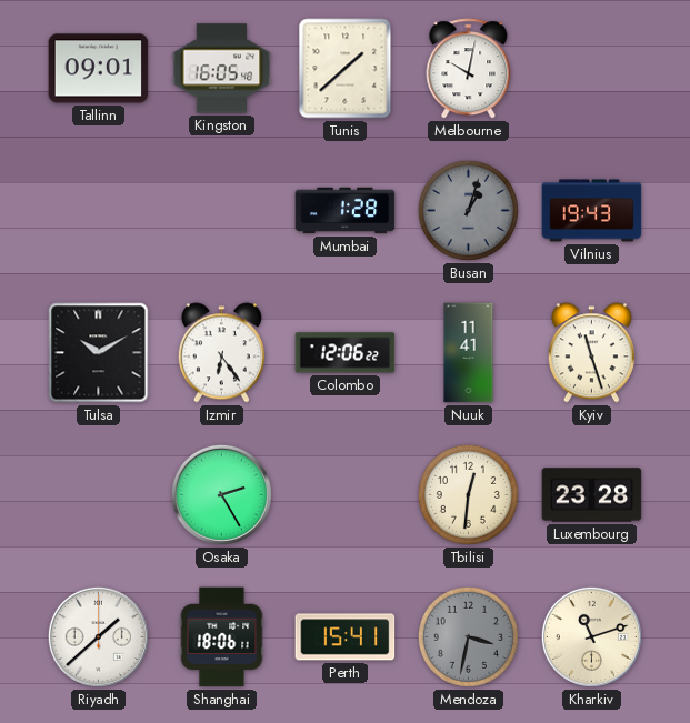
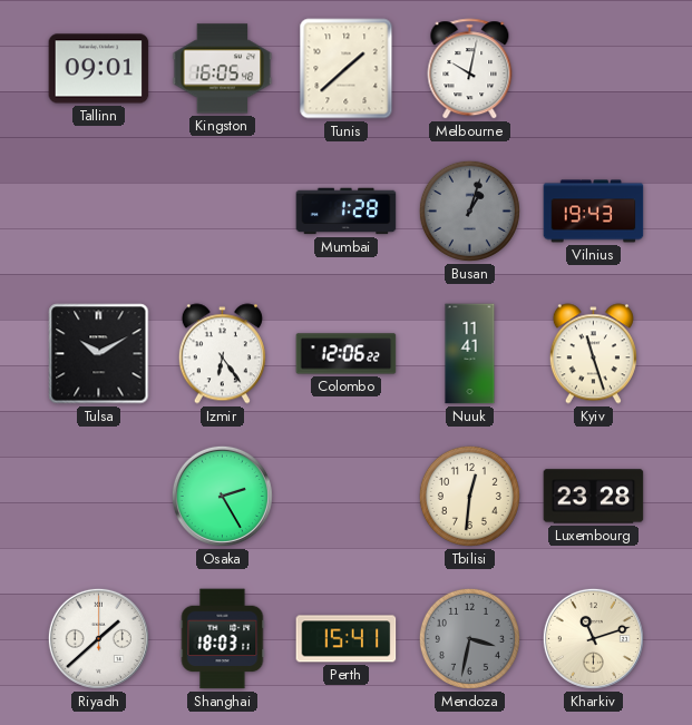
Shanghai: 18:06 -> 18:03 (223, 639)
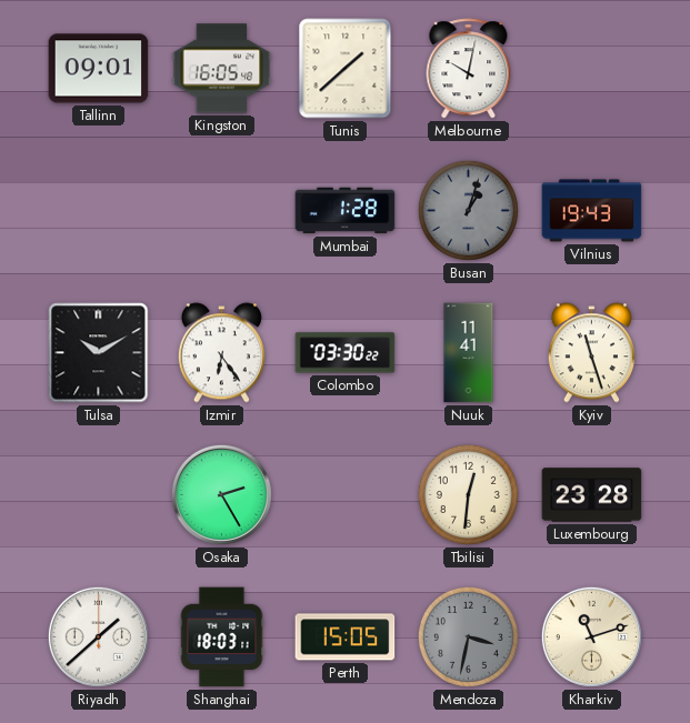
Colombo: 12:06 -> 03:30 (346, 353)
Perth: 15:41 -> 15:05 (346, 637)
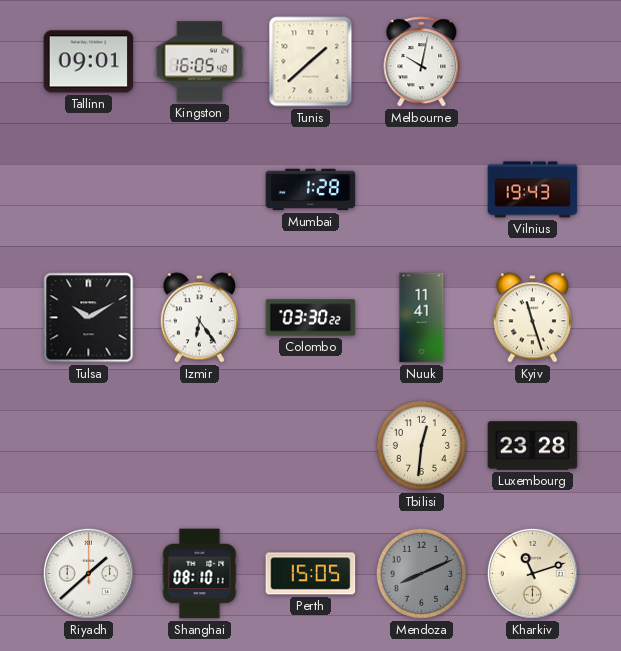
Busan: 1:03 -> none (468, 210)
Osaka: 2:25 -> none (221, 494)
Shanghai: 18:03 -> 08:10 (200, 574)
Mendoza: 3:32 -> 8:11 (421, 573)
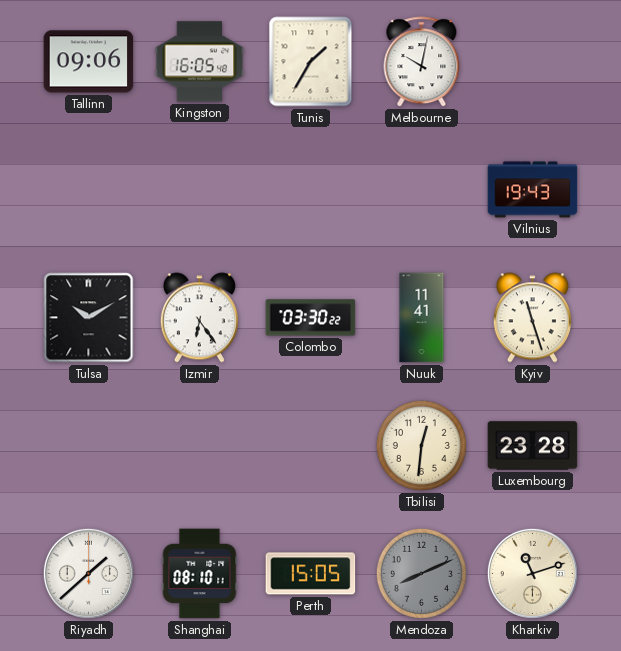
Tallinn: 09:01 -> 09:06 (89, 62)
Tunis: 1:38 -> 1:35 (311, 62)
Mumbai: 1:28 -> none (311, 190)
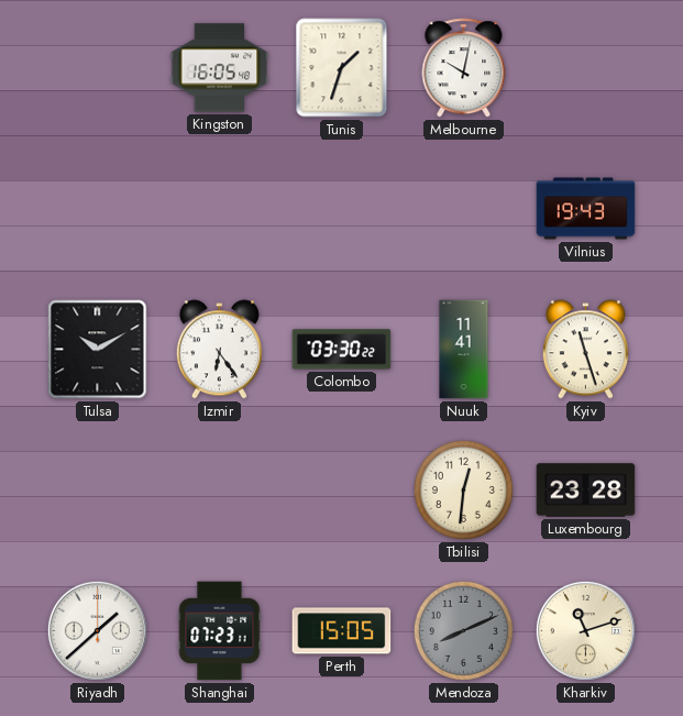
Tallinn: 09:06 -> none (89, 62)
Tunis: 1:35 -> 1:33 (342, 68)
Shanghai: 08:10 -> 07:23 (220, 631)
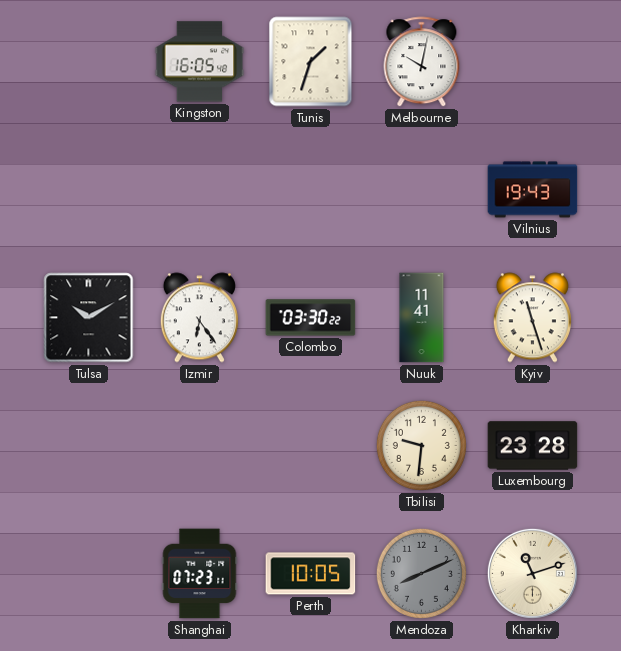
Tbilisi: 12:31 -> 9:31 (421, 445)
Riyadh: 1:38 -> none (97, 630)
Perth: 15:05 -> 10:05 (311, 574)
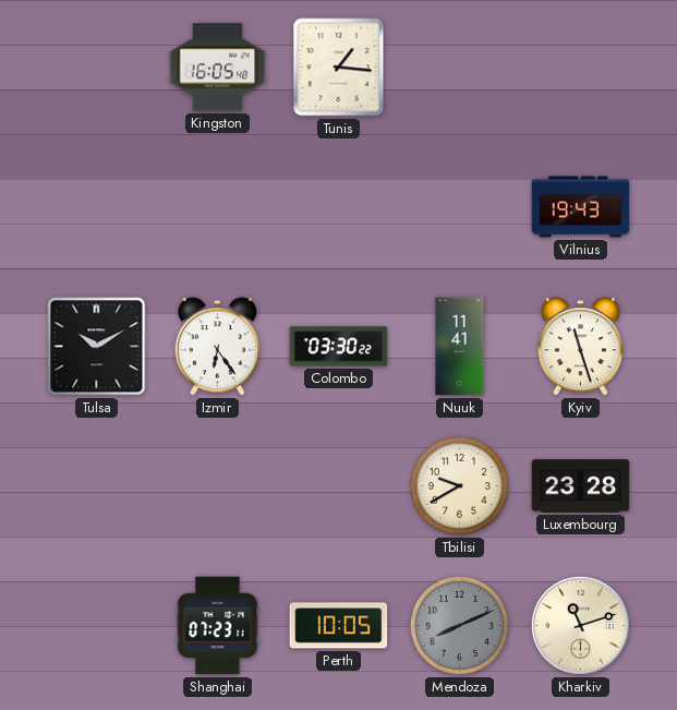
Tunis: 1:33 -> 1:16 (339, 68)
Melbourne: 10:02 -> none (422, 62)
Tbilisi: 9:31 -> 9:40 (459, 485)
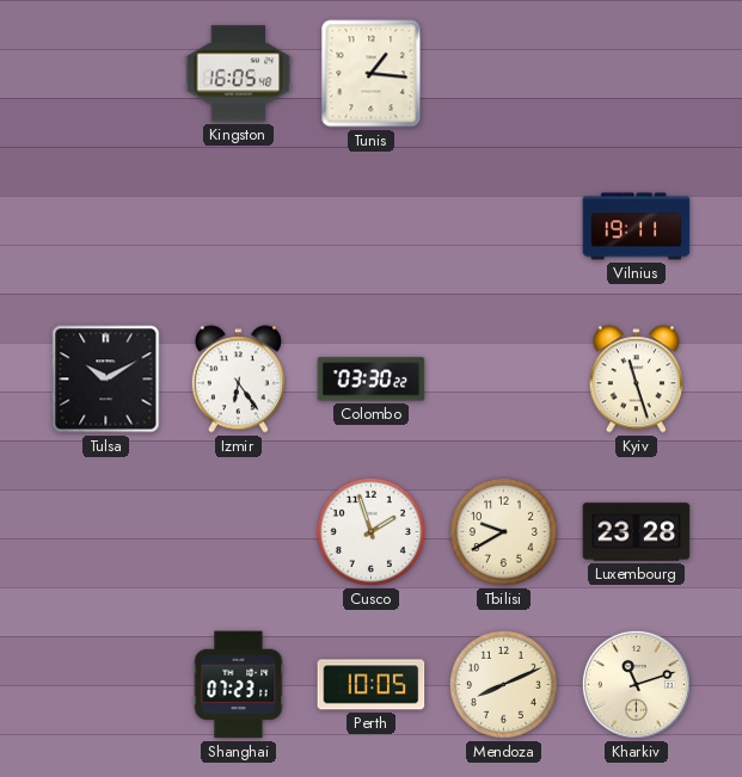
Vilnius: 19:43 -> 19:11 (637, 227)
Nuuk: 11:41 -> none (460, 347)
Cusco: none -> 1:57 (370, 531)
Mendoza dial: grey -> cream (503, 684)
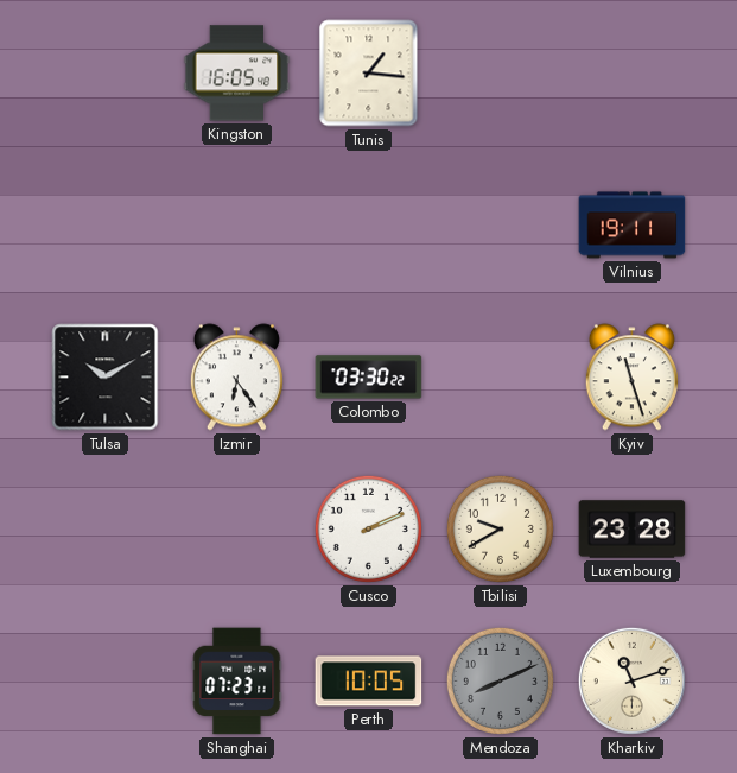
Cusco: 1:57 -> 2:11 (368, 528)
Mendoza dial: cream -> grey (500, 680)
